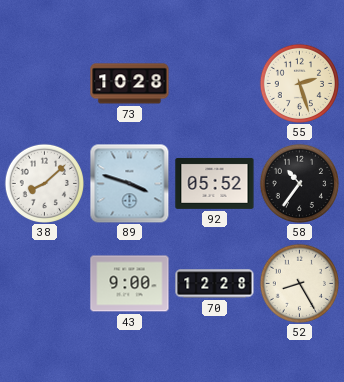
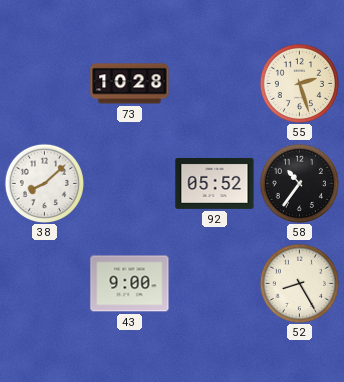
89: 3:48 -> none (129, 183)
70: 12:28 -> none (215, 284)
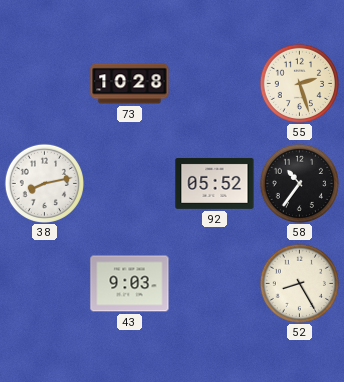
38: 8:08 -> 8:13 (44, 183)
43: 9:00 -> 9:03 (130, 284)
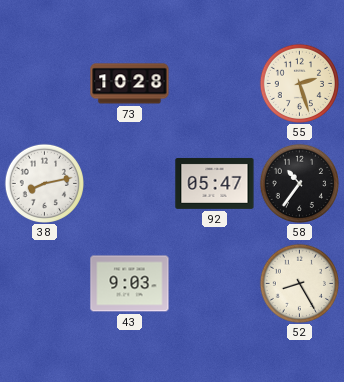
92: 05:52 -> 05:47 (215, 183)
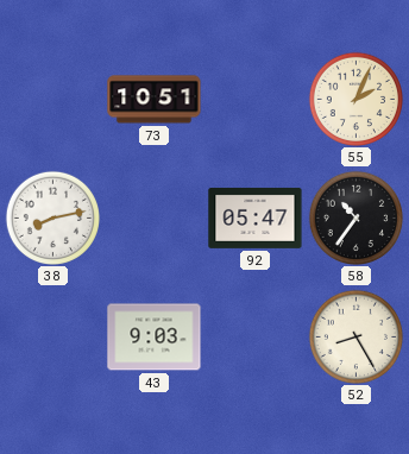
73: 10:28 -> 10:51 (155, 100)
55: 2:27 -> 2:04 (355, 99)
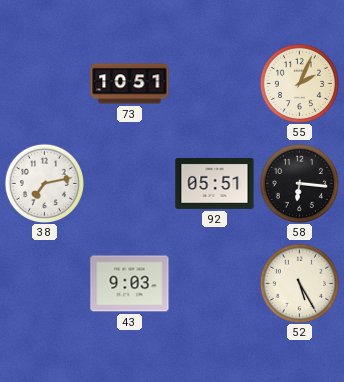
38: 8:13 -> 7:13 (44, 183)
92: 05:47 -> 05:51 (215, 183)
58: 10:36 -> 6:16 (299, 183)
52: 8:25 -> 5:25 (299, 283)
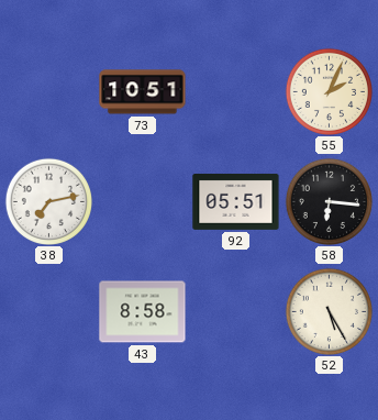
43: 9:03 -> 8:58 (143, 312)
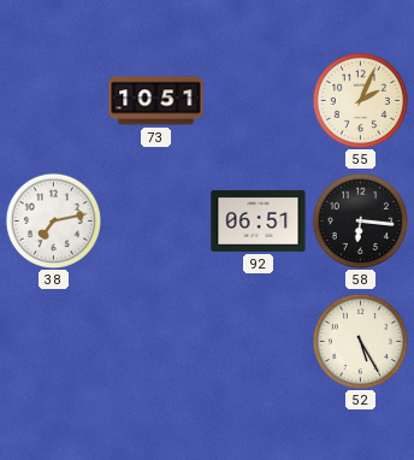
92: 05:51 -> 06:51 (259, 220)
43: 8:58 -> none (143, 312)
